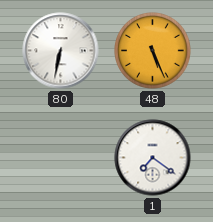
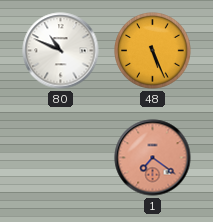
80: 6:32 -> 10:49 (61, 51)
1 dial: white -> salmon (153, 158)
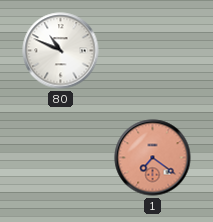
48: 5:26 -> none (153, 51)
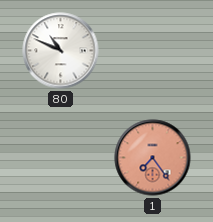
1: 7:21 -> 7:24 (153, 158)
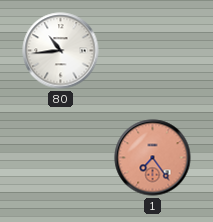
80: 10:49 -> 10:44 (61, 51)
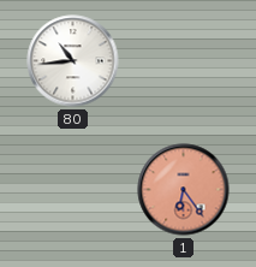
1: 7:24 -> 6:24 (184, 190)
